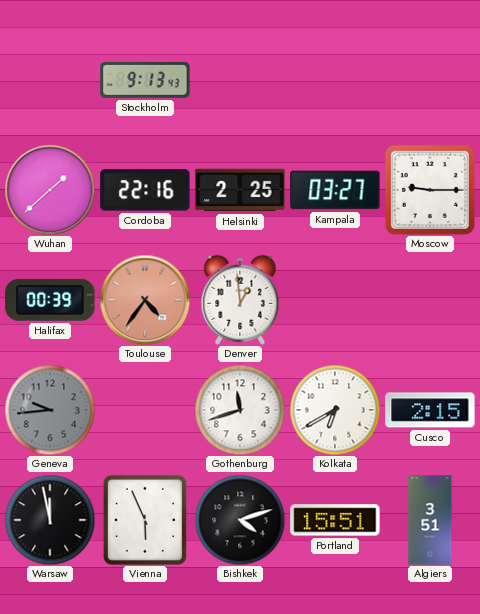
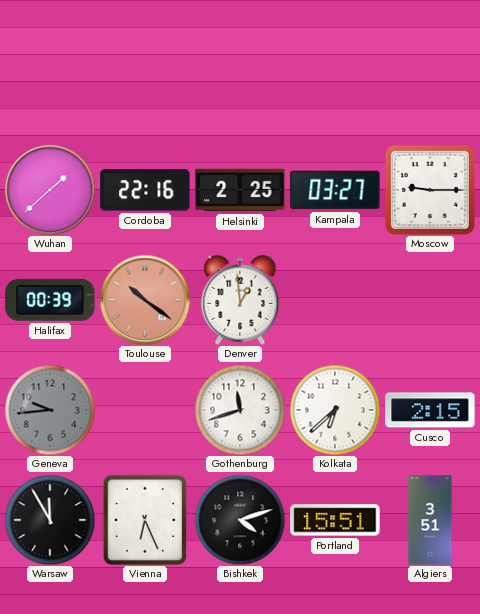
Stockholm: 9:13 -> none (145, 80)
Toulouse: 4:36 -> 10:21 (145, 300)
Kolkata: 6:40 -> 6:38 (335, 410)
Warsaw: 11:58 -> 11:55 (50, 520)
Vienna: 5:56 -> 6:26 (145, 520)
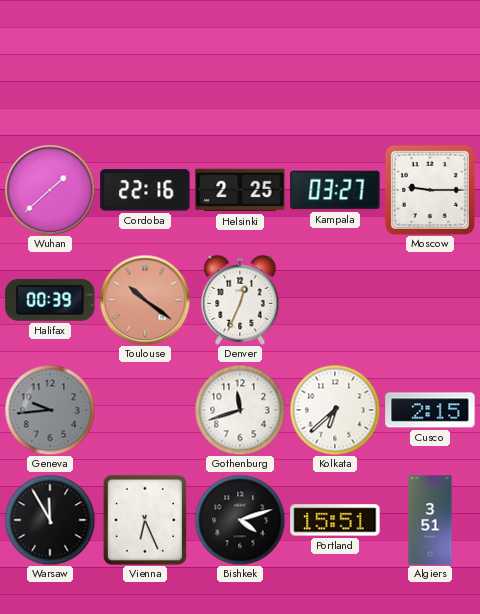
Denver: 12:59 -> 12:34 (240, 300)
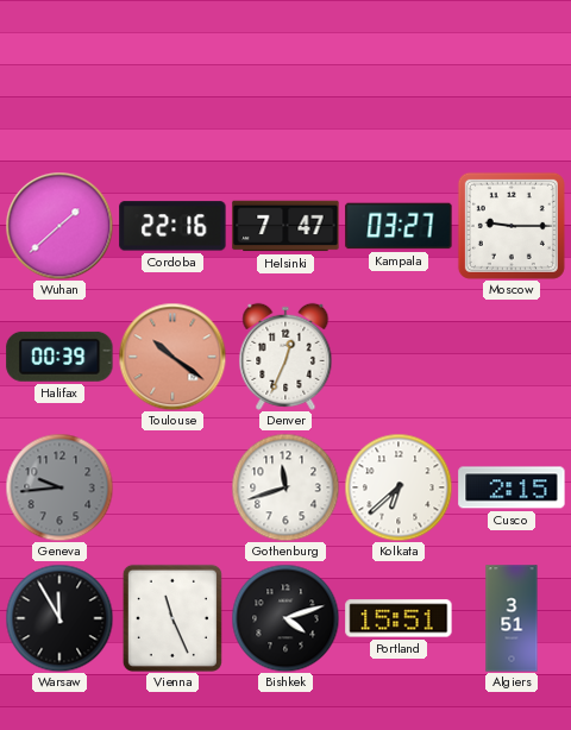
Helsinki: 2:25 -> 7:47 (285, 226)
Vienna: 6:26 -> 11:26 (172, 618)
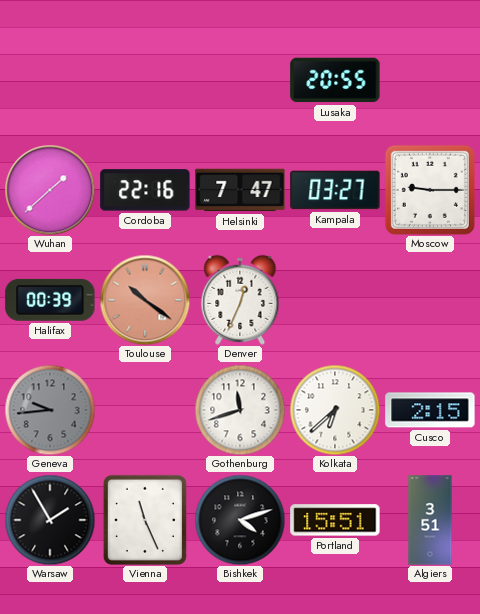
Lusaka: none -> 20:55 (335, 80)
Warsaw: 11:55 -> 1:55 (50, 520)
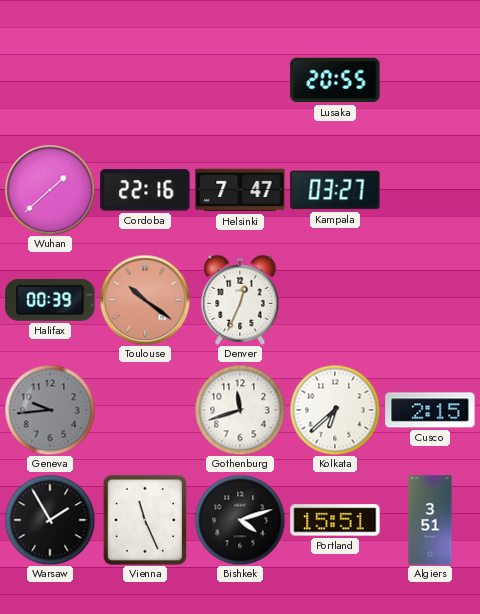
Moscow: 9:15 -> none (430, 190)
